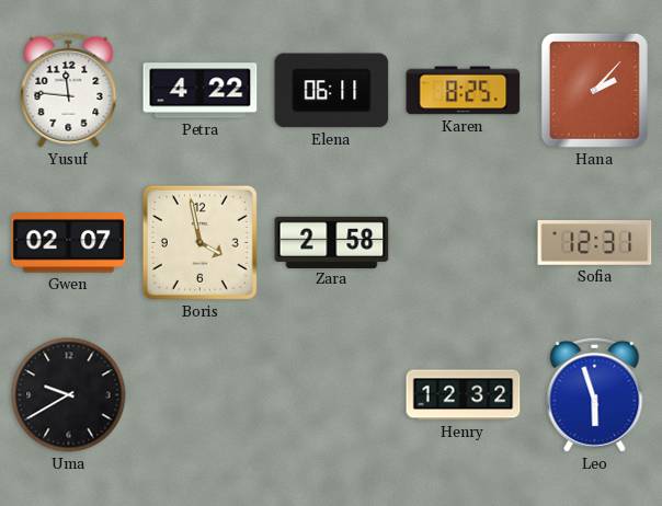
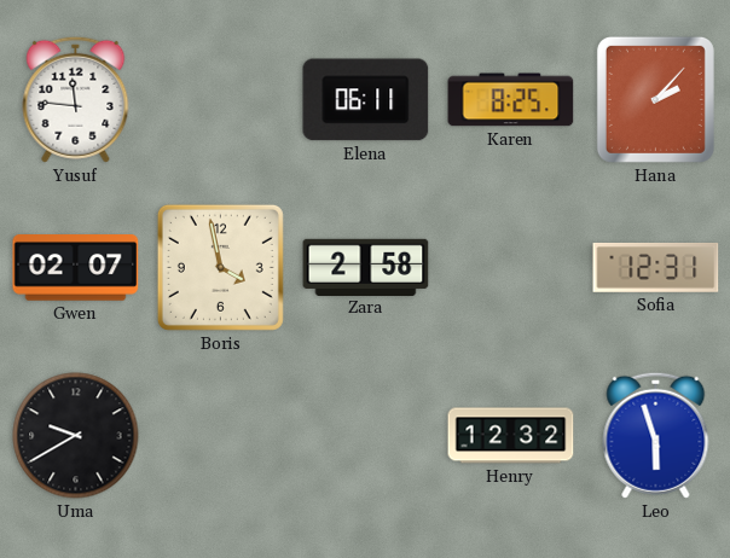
Petra: 4:22 -> none (201, 91)
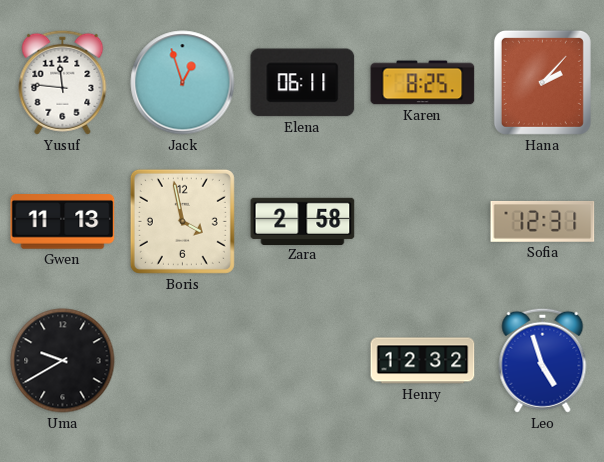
Jack: none -> 12:57 (183, 83)
Gwen: 02:07 -> 11:13 (63, 222)
Leo: 5:57 -> 4:57 (543, 360)
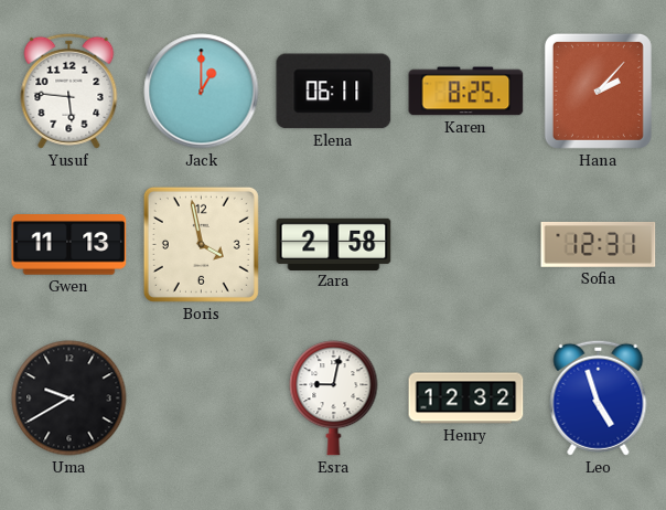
Yusuf: 11:46 -> 5:46 (69, 91)
Jack: 12:57 -> 1:00 (202, 92)
Esra: none -> 9:02 (334, 399)
